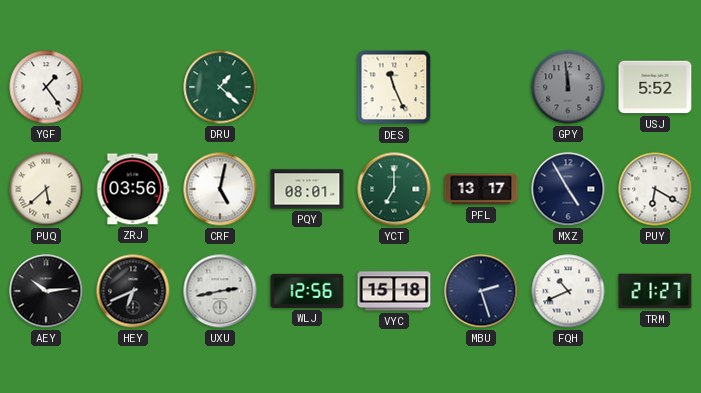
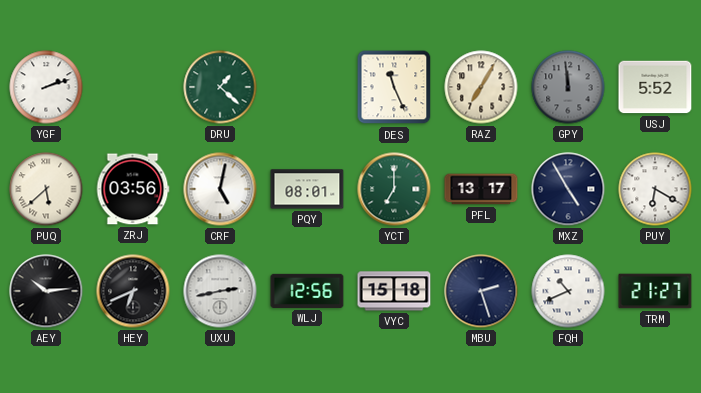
YGF: 1:24 -> 2:12 (46, 87)
RAZ: none -> 7:05 (481, 87)
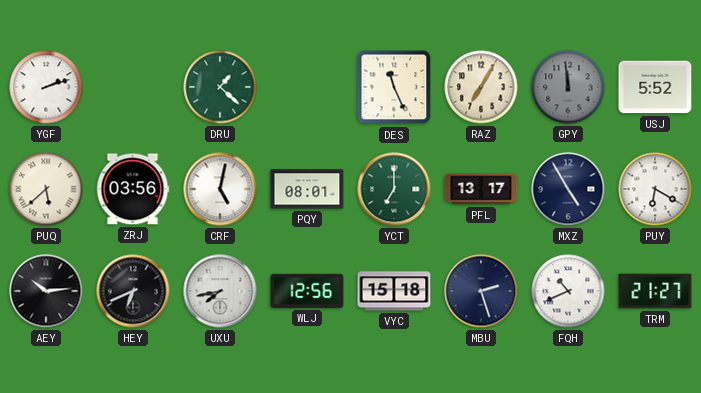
UXU: 2:43 -> 7:43 (220, 291)
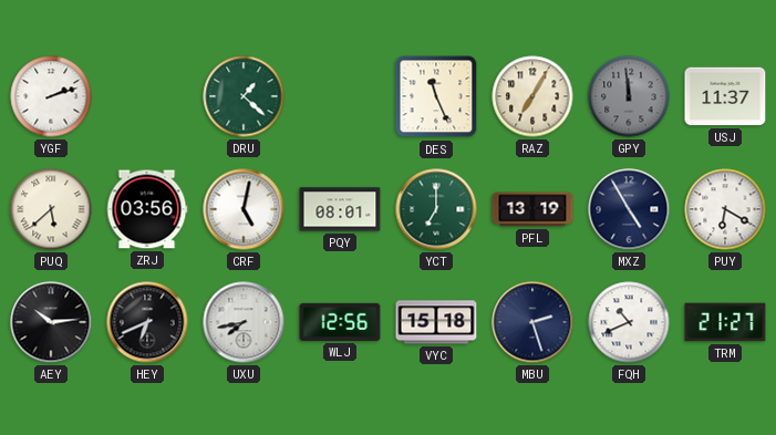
USJ: 5:52 -> 11:37 (725, 96)
PFL: 13:17 -> 13:19 (532, 209)
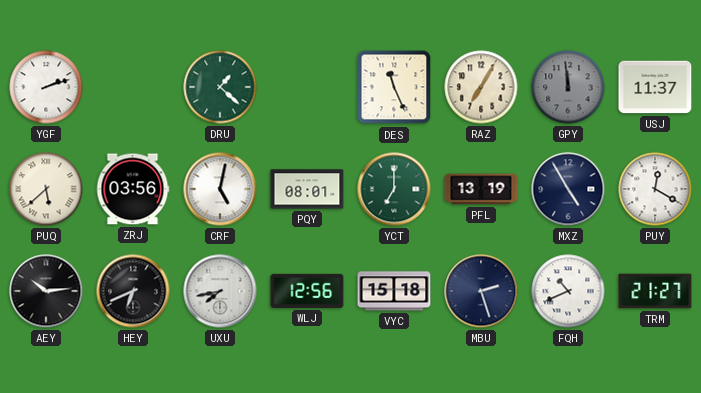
PUY: 6:20 -> 12:20 (655, 189)
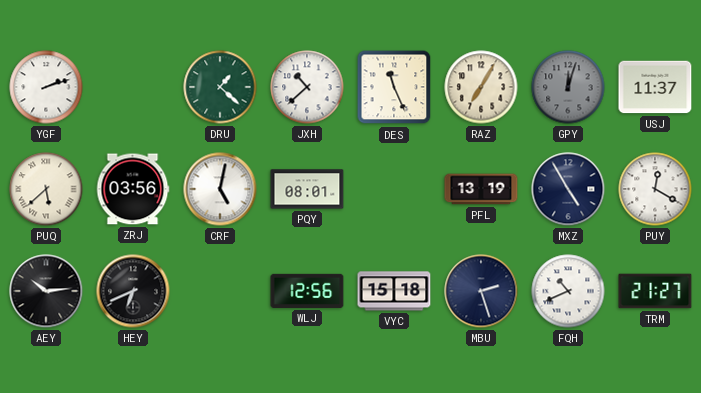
JXH: none -> 10:38 (307, 87)
GPY: 11:59 -> 12:03 (568, 87)
YCT: 7:00 -> none (394, 189)
UXU: 7:43 -> none (220, 291)
